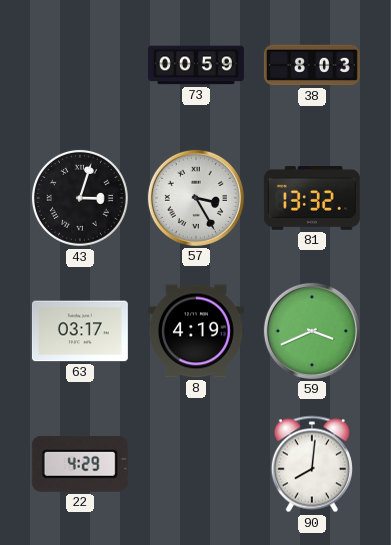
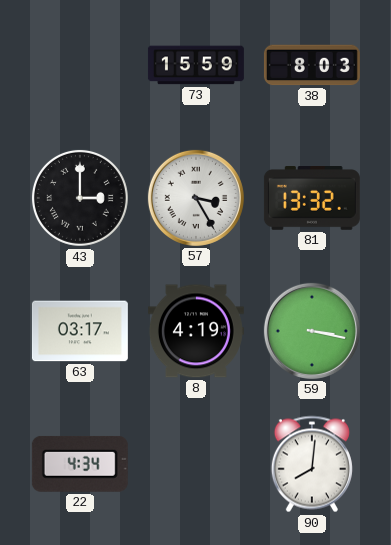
73: 00:59 -> 15:59 (196, 65)
43: 3:03 -> 3:00 (80, 198)
59: 3:41 -> 3:17 (312, 331)
22: 4:29 -> 4:34 (80, 464)
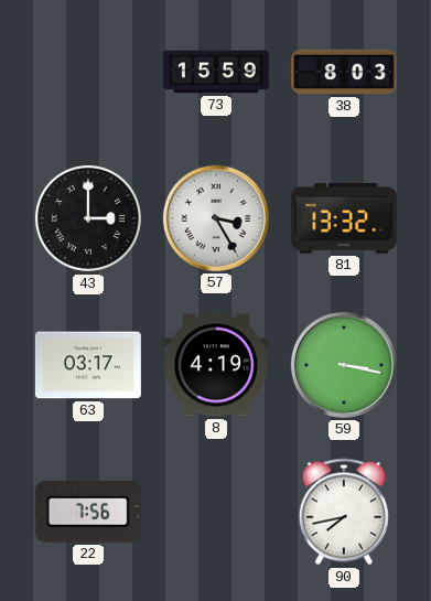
22: 4:34 -> 7:56 (88, 512)
90: 8:01 -> 7:43 (344, 512)
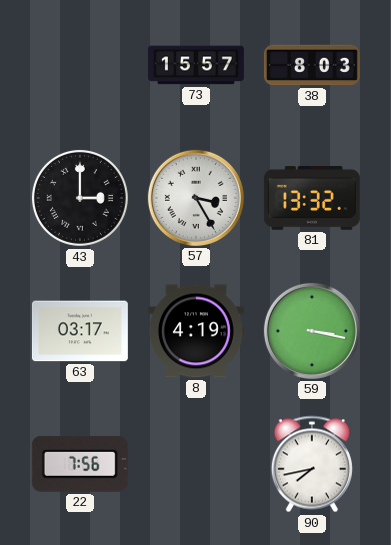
73: 15:59 -> 15:57 (196, 65)
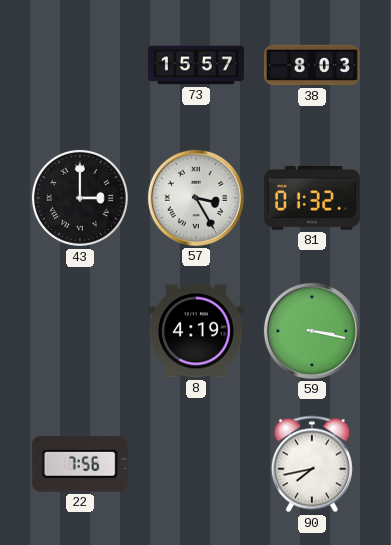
81: 13:32 -> 01:32 (312, 199)
63: 03:17 -> none (80, 331)
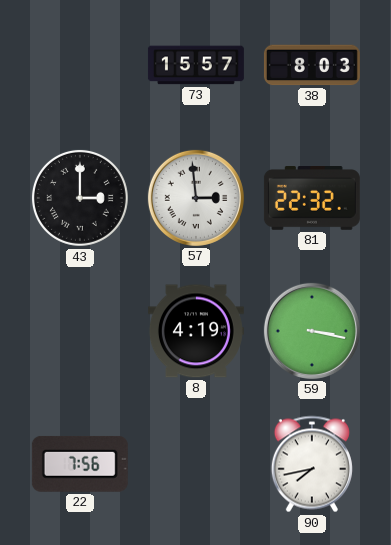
57: 3:25 -> 2:59 (196, 198)
81: 01:32 -> 22:32 (312, 199)
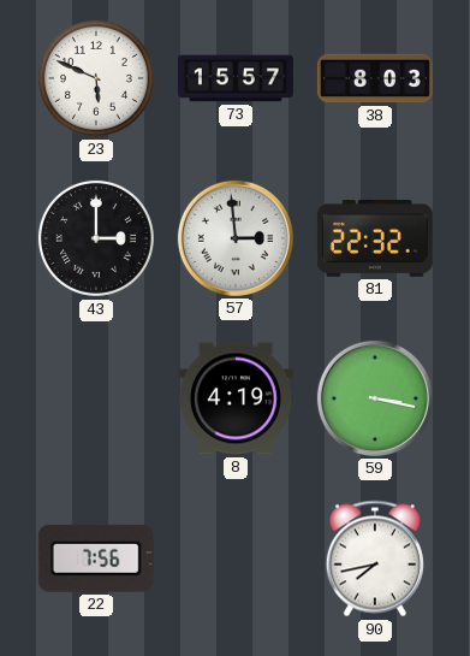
23: none -> 5:49 (96, 78)
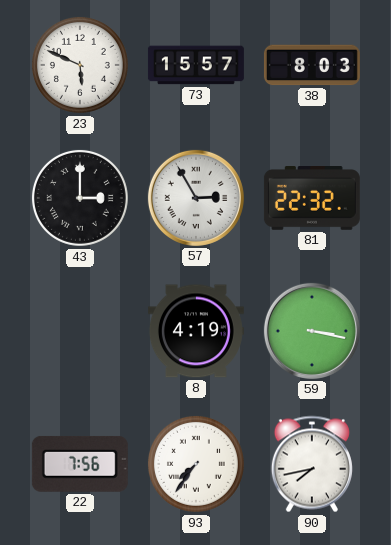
57: 2:59 -> 2:55 (196, 198)
93: none -> 7:36 (196, 464)
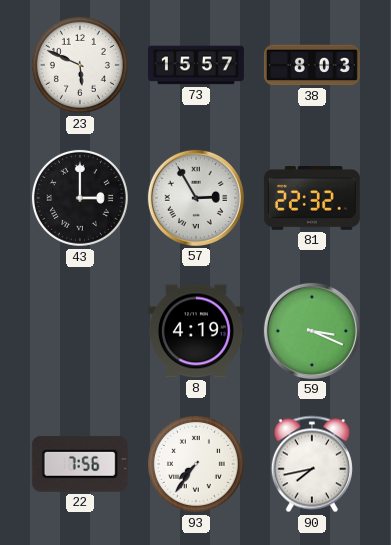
59: 3:17 -> 3:19 (312, 331)
